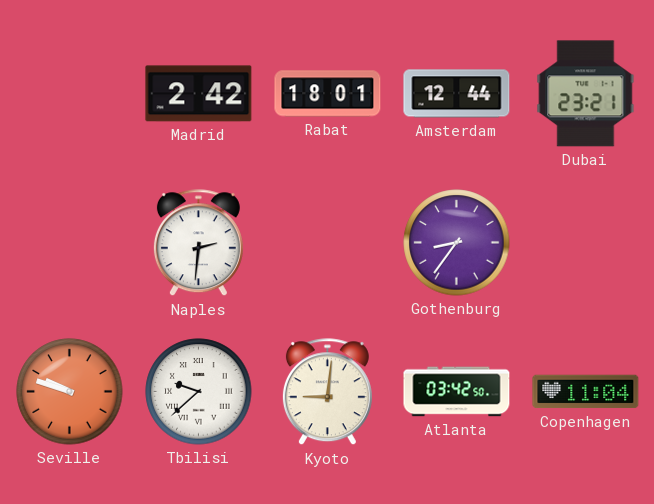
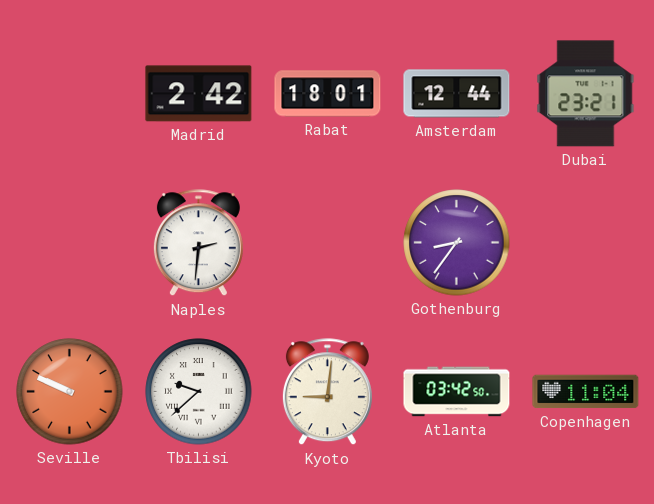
Seville: 9:48 -> 9:49 (70, 392)
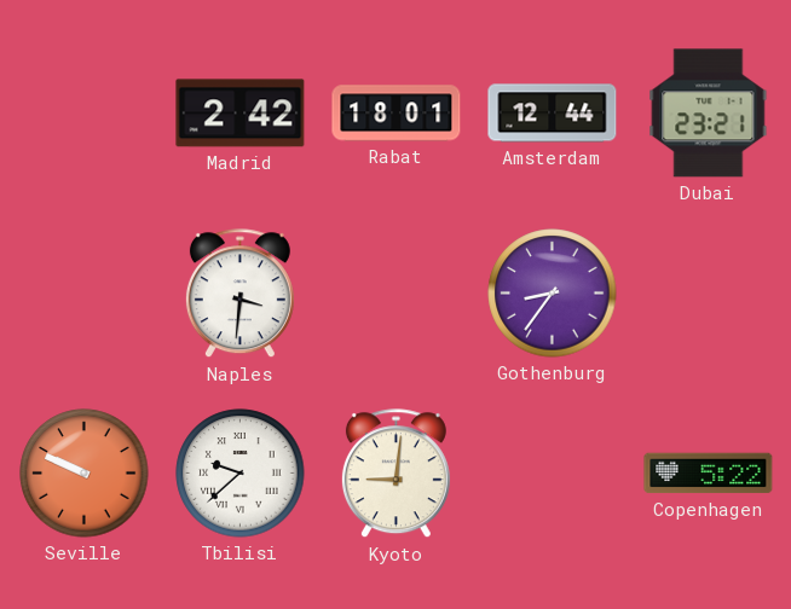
Naples: 2:31 -> 3:31 (239, 294)
Atlanta: 03:42 -> none (457, 392)
Copenhagen: 11:04 -> 5:22 (709, 474)
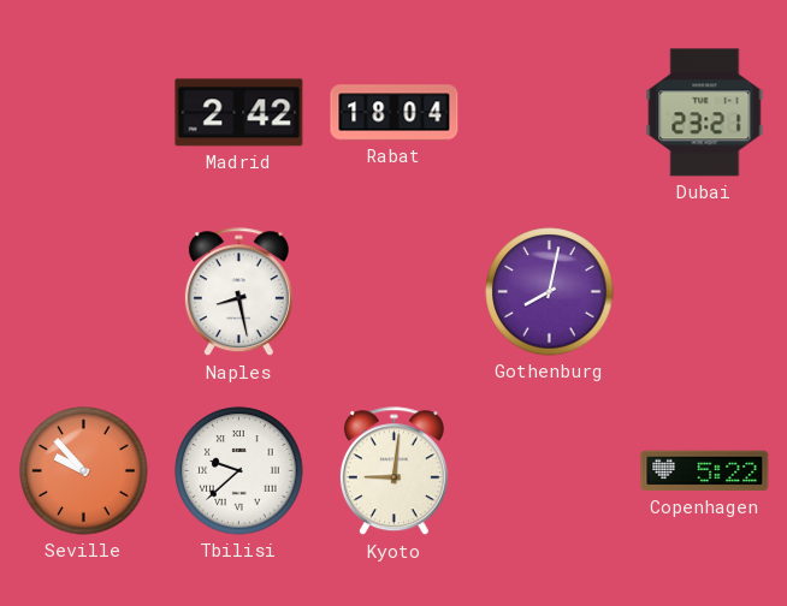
Rabat: 18:01 -> 18:04 (395, 113)
Amsterdam: 12:44 -> none (553, 114)
Naples: 3:31 -> 8:28 (238, 292)
Gothenburg: 8:36 -> 8:02 (550, 292)
Seville: 9:49 -> 9:53 (84, 471)
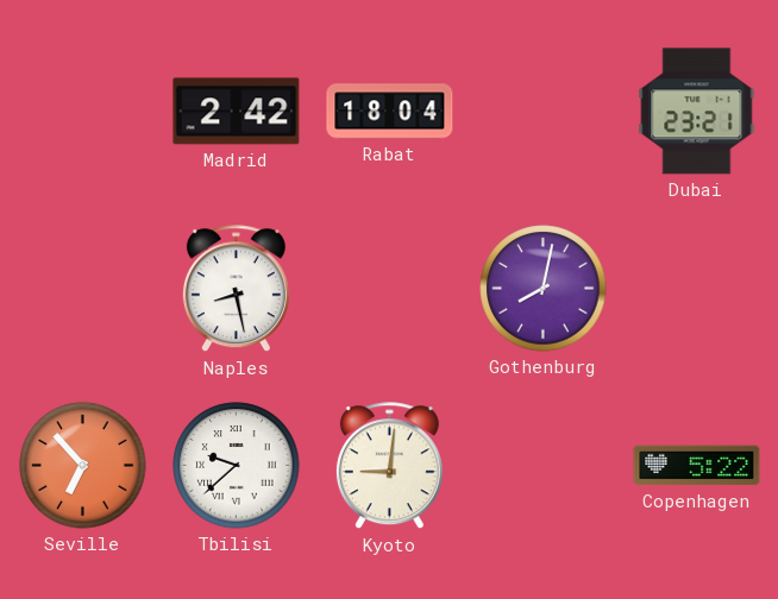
Seville: 9:53 -> 6:53 (83, 466)
